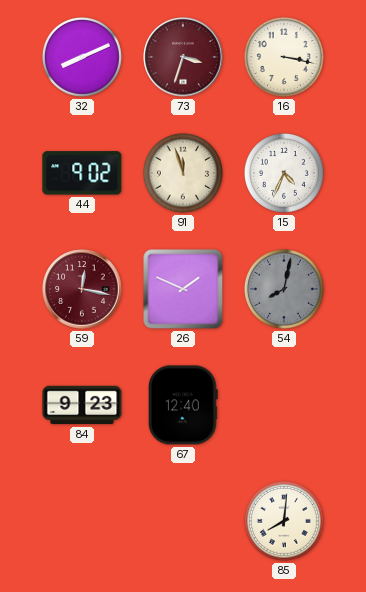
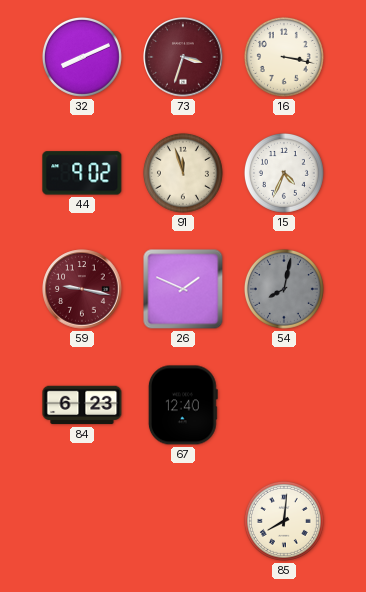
59: 12:17 -> 9:17 (82, 289)
84: 9:23 -> 6:23 (82, 405)
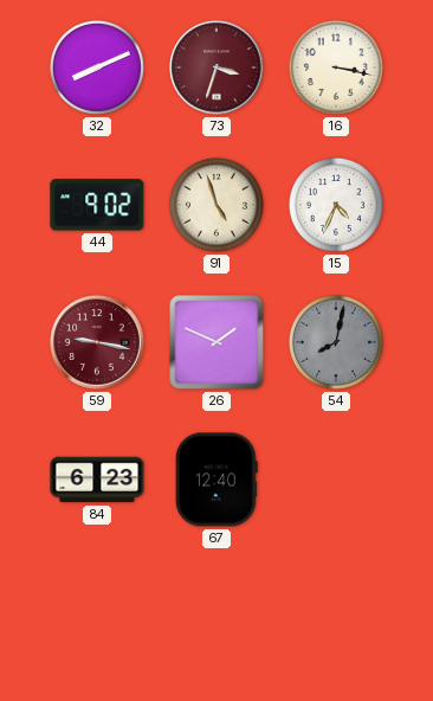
91: 11:57 -> 4:57 (217, 205)
85: 8:01 -> none (284, 521)
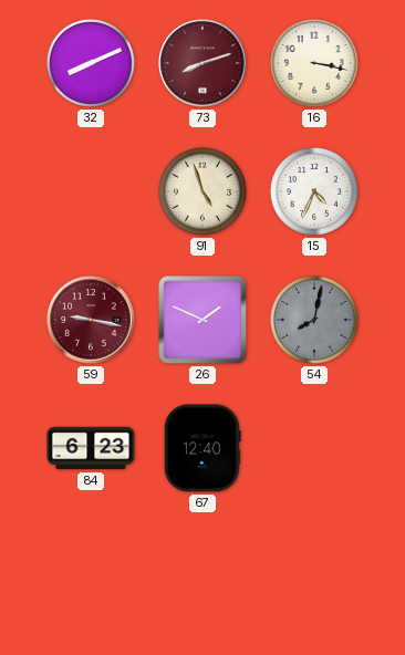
73: 3:33 -> 8:12 (202, 63)
44: 9:02 -> none (97, 205)
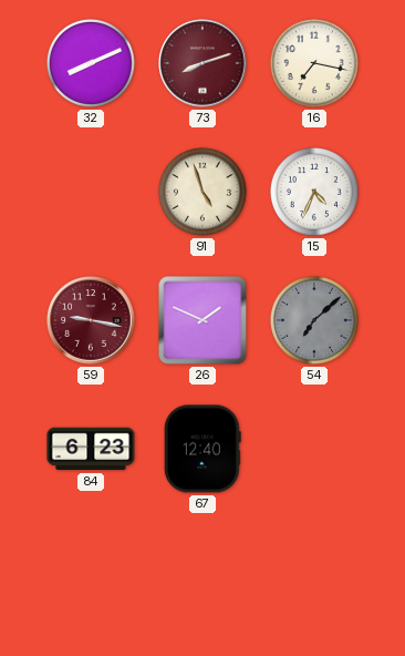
16: 3:17 -> 7:17 (314, 63)
54: 8:02 -> 7:08 (314, 320)
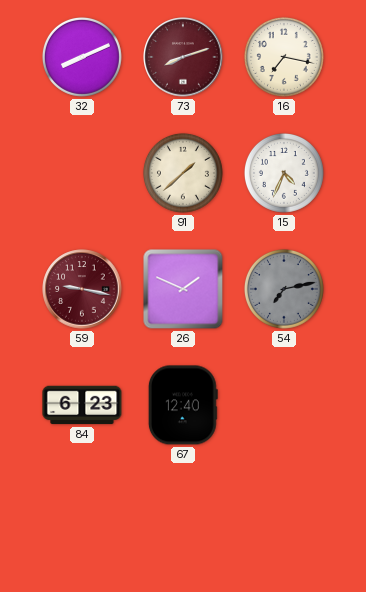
91: 4:57 -> 1:38 (183, 173)
54: 7:08 -> 7:13 (284, 289)
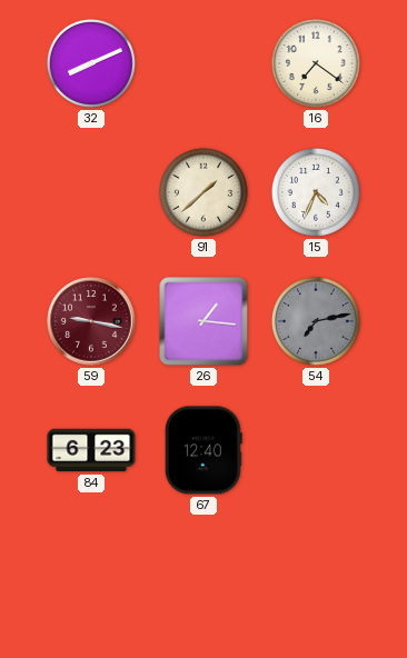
73: 8:12 -> none (183, 57)
16: 7:17 -> 7:21 (316, 63)
26: 1:49 -> 1:16 (203, 321)
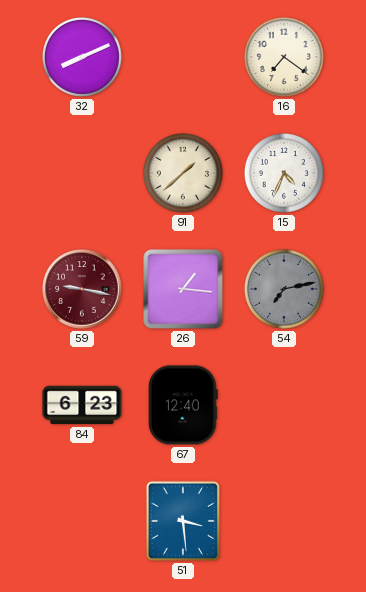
51: none -> 3:29 (183, 521)
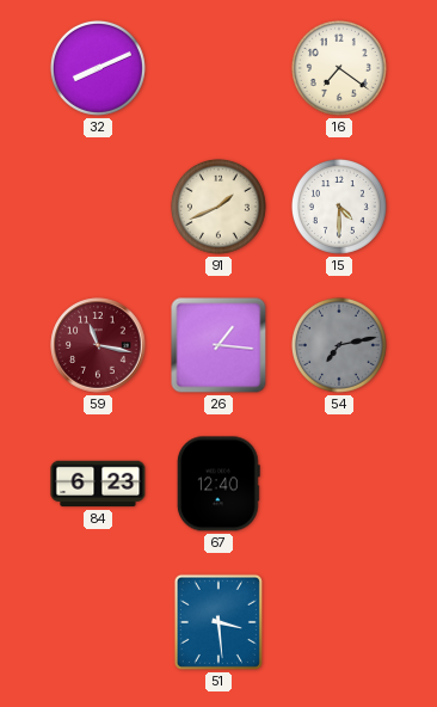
91: 1:38 -> 1:41 (219, 207)
15: 4:34 -> 4:30 (339, 207)
59: 9:17 -> 11:17 (98, 345)
